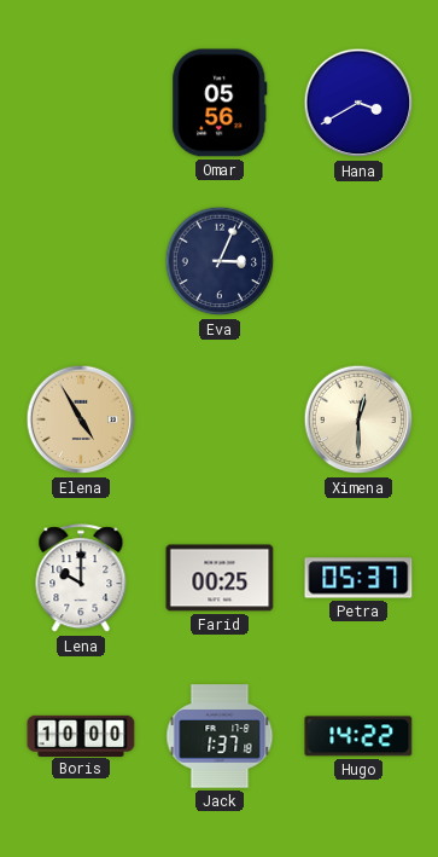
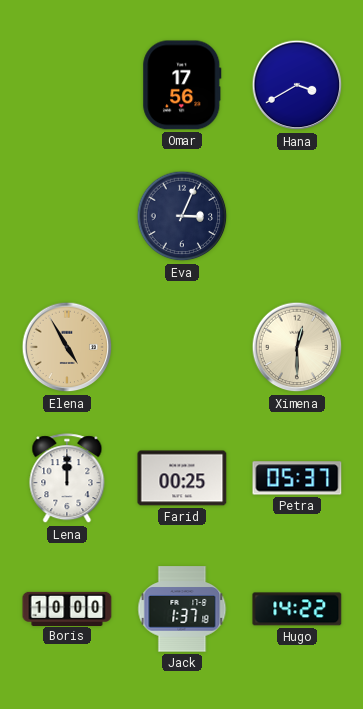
Omar: 05:56 -> 17:56 (182, 85)
Lena: 10:00 -> 12:00 (67, 479)
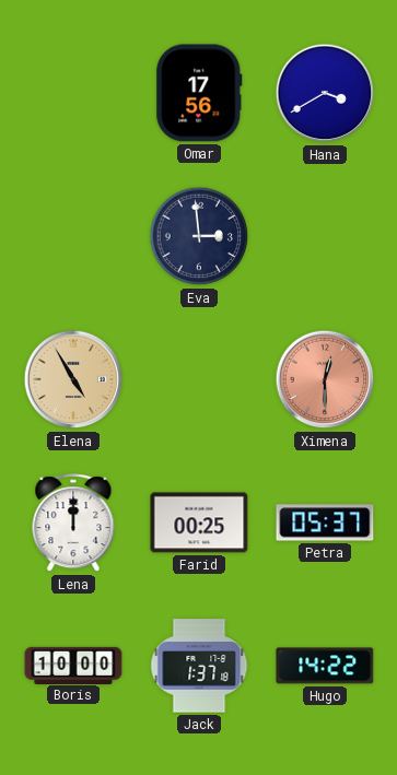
Eva: 3:04 -> 2:59 (199, 236)
Ximena dial: cream -> salmon (325, 379)
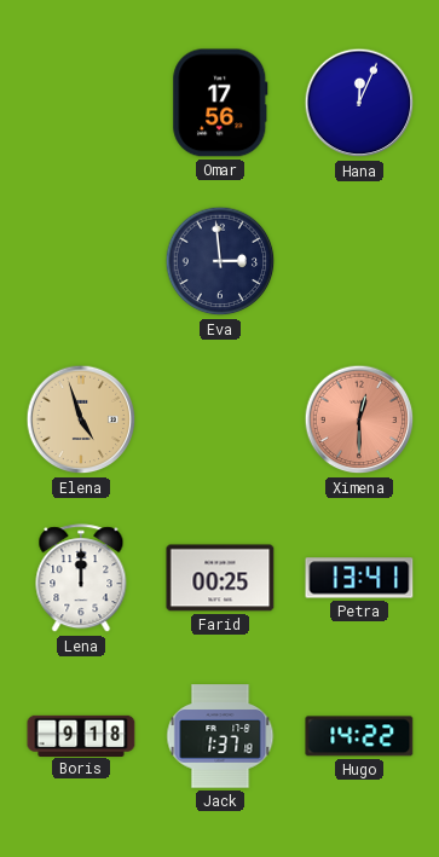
Hana: 3:40 -> 12:04 (359, 103)
Elena: 4:55 -> 4:57 (81, 419)
Petra: 05:37 -> 13:41 (359, 578)
Boris: 10:00 -> 9:18 (81, 735)
